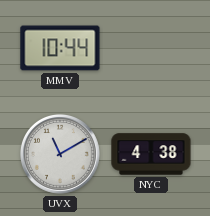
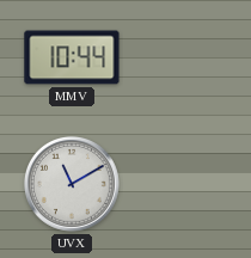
NYC: 4:38 -> none (151, 154)
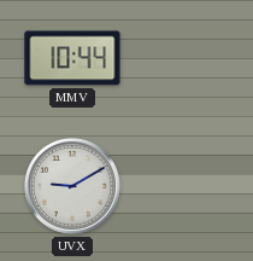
UVX: 11:10 -> 9:10 (72, 186)
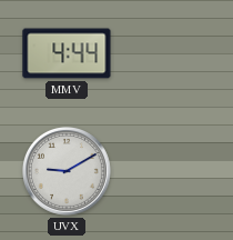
MMV: 10:44 -> 4:44 (67, 53)
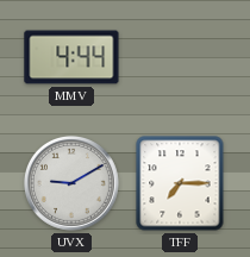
TFF: none -> 7:15 (180, 183)
